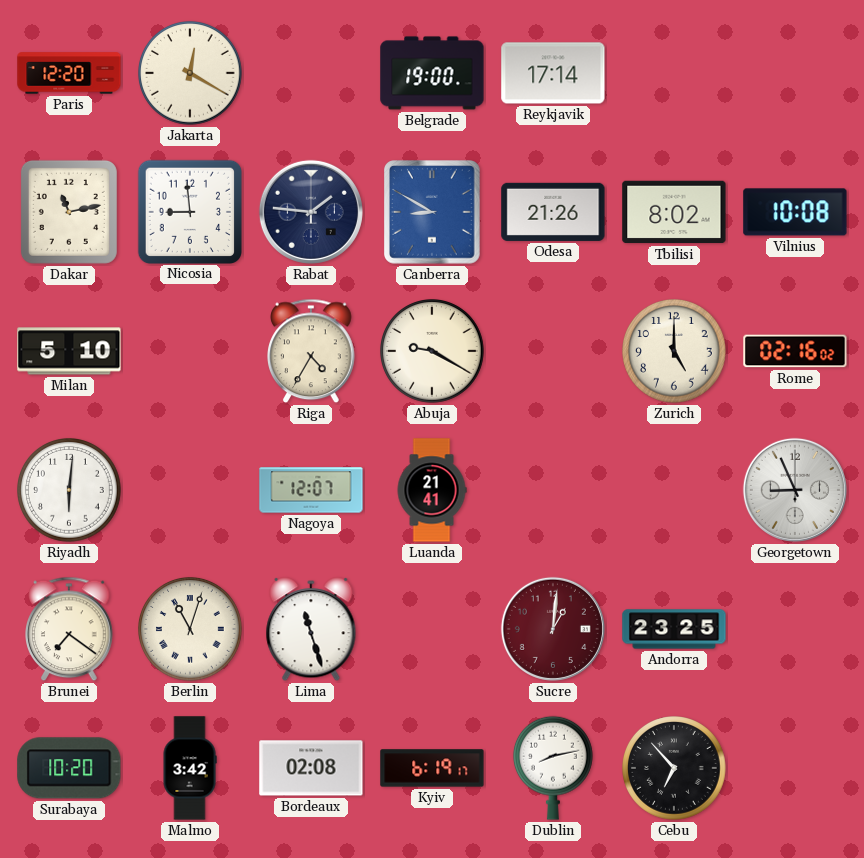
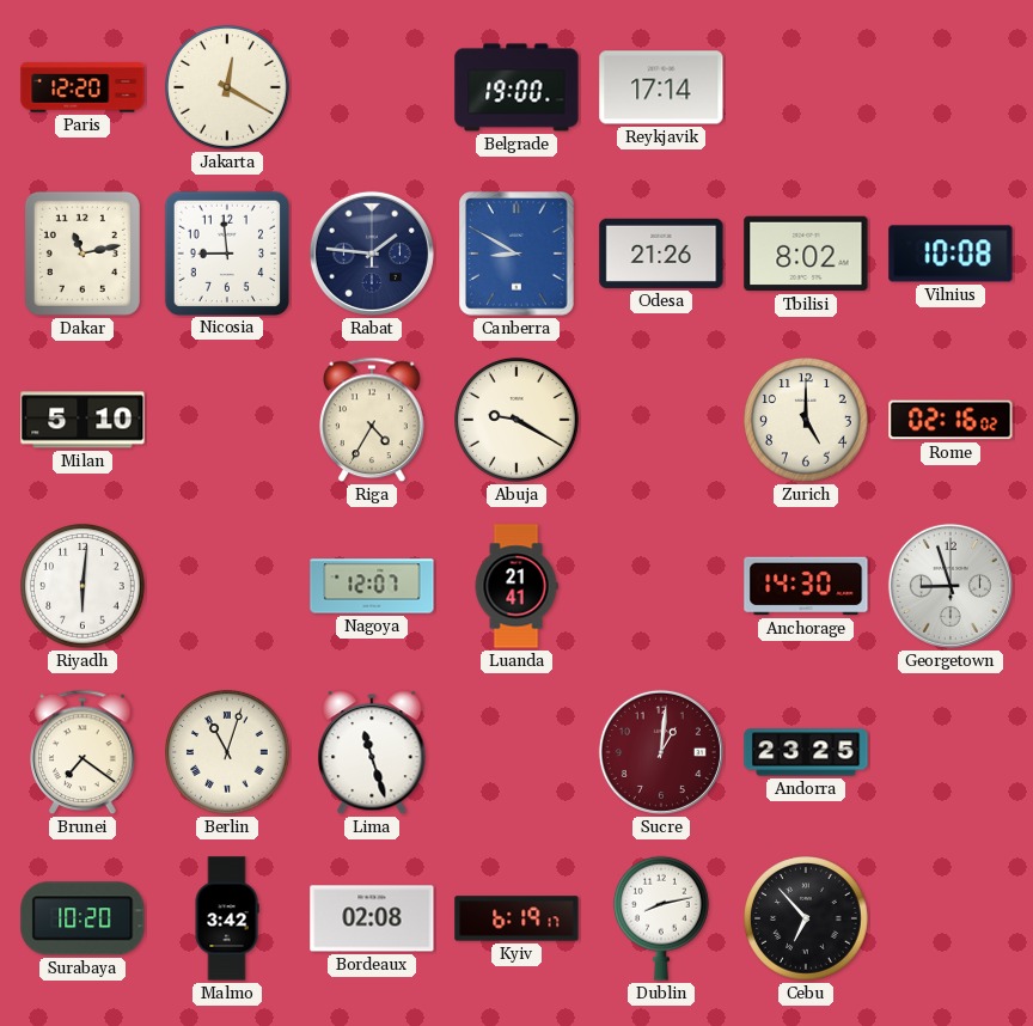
Anchorage: none -> 14:30 (806, 586)
Georgetown: 8:56 -> 8:57 (951, 586)
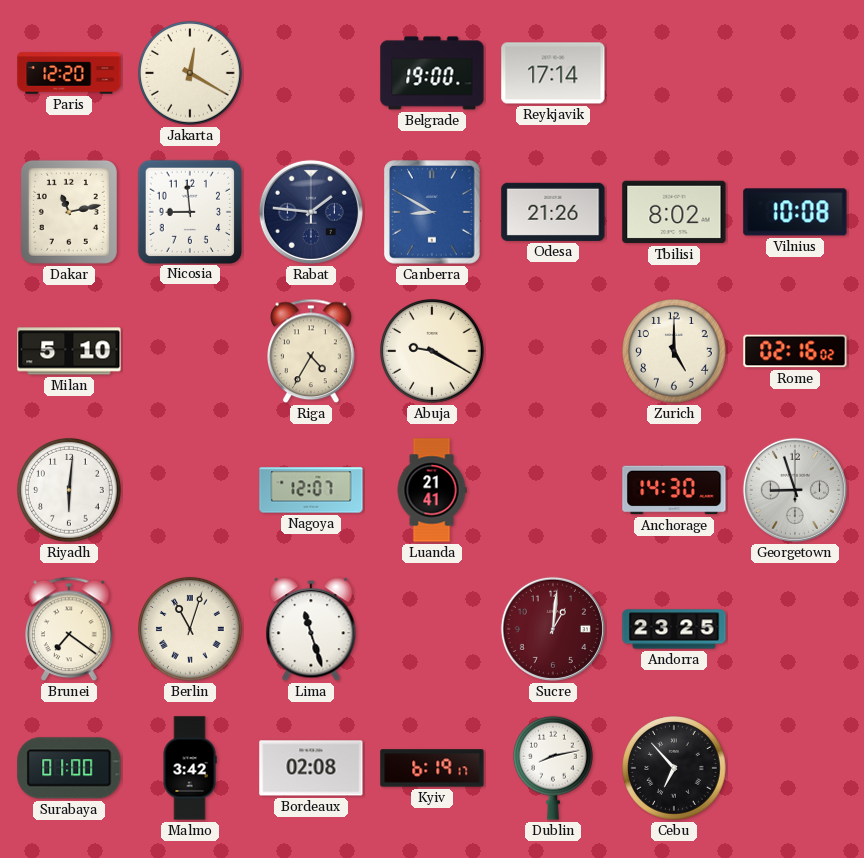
Surabaya: 10:20 -> 01:00 (69, 768)
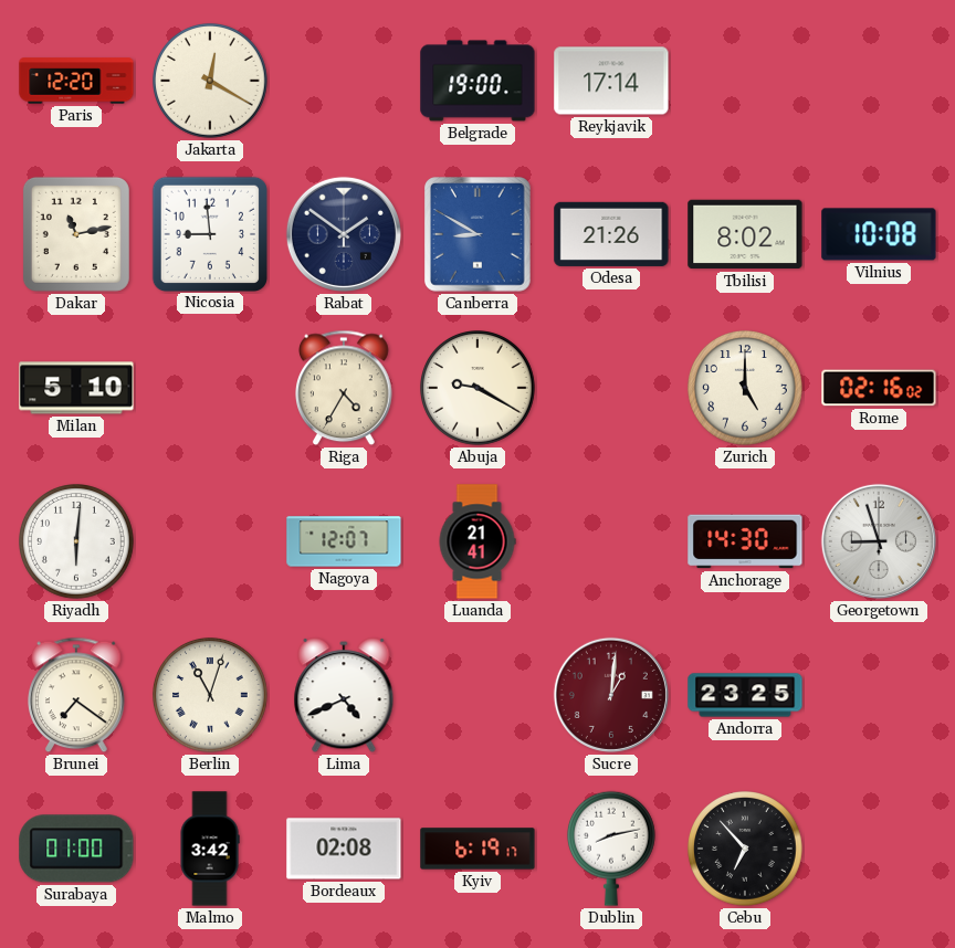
Rabat: 1:46 -> 1:51 (344, 234)
Lima: 11:27 -> 4:41 (344, 696)
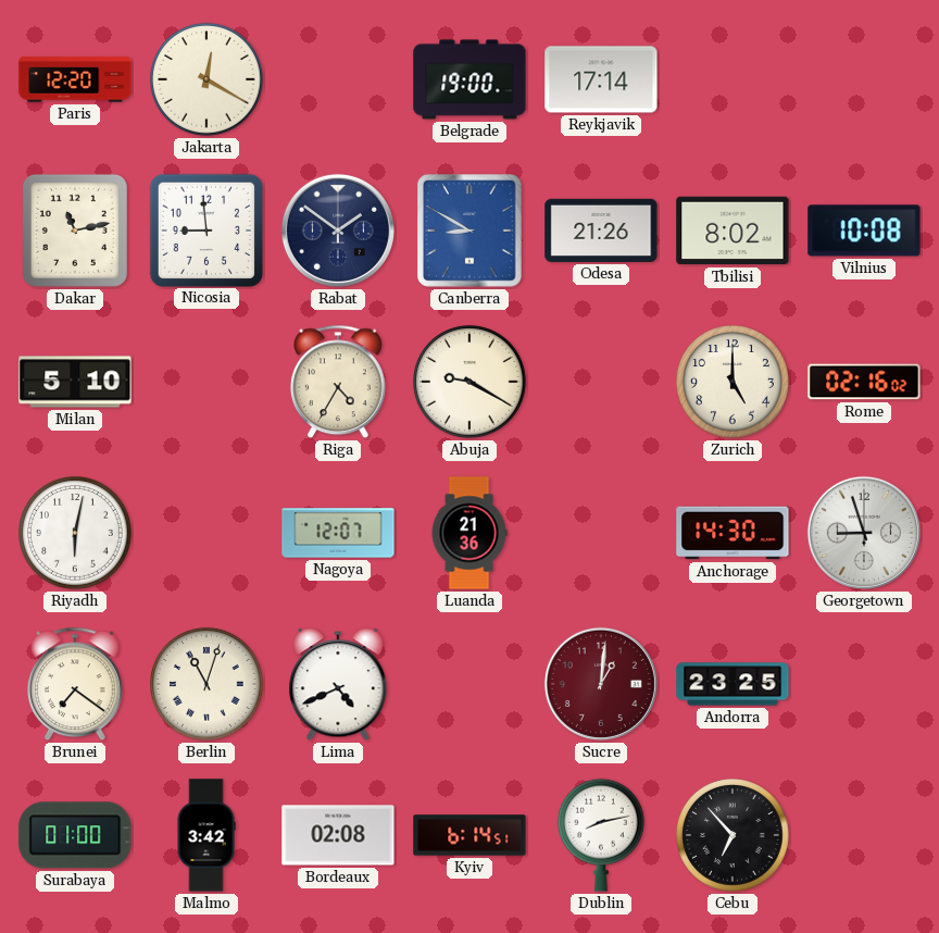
Riyadh: 6:01 -> 6:02 (76, 534)
Luanda: 21:41 -> 21:36 (469, 533)
Kyiv: 6:19 -> 6:14 (469, 835)
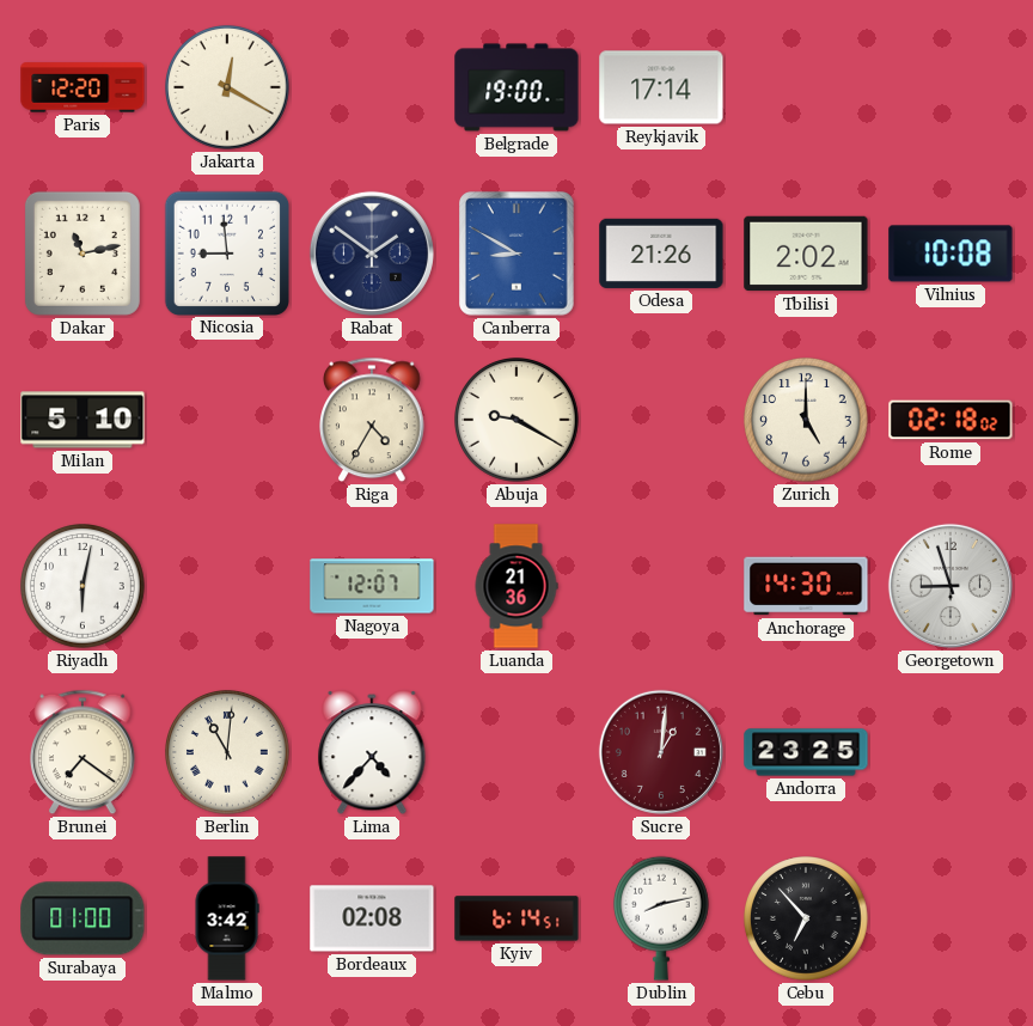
Tbilisi: 8:02 -> 2:02 (806, 254)
Rome: 02:16 -> 02:18 (951, 420)
Berlin: 11:03 -> 11:01 (228, 753)
Lima: 4:41 -> 4:37 (372, 753)
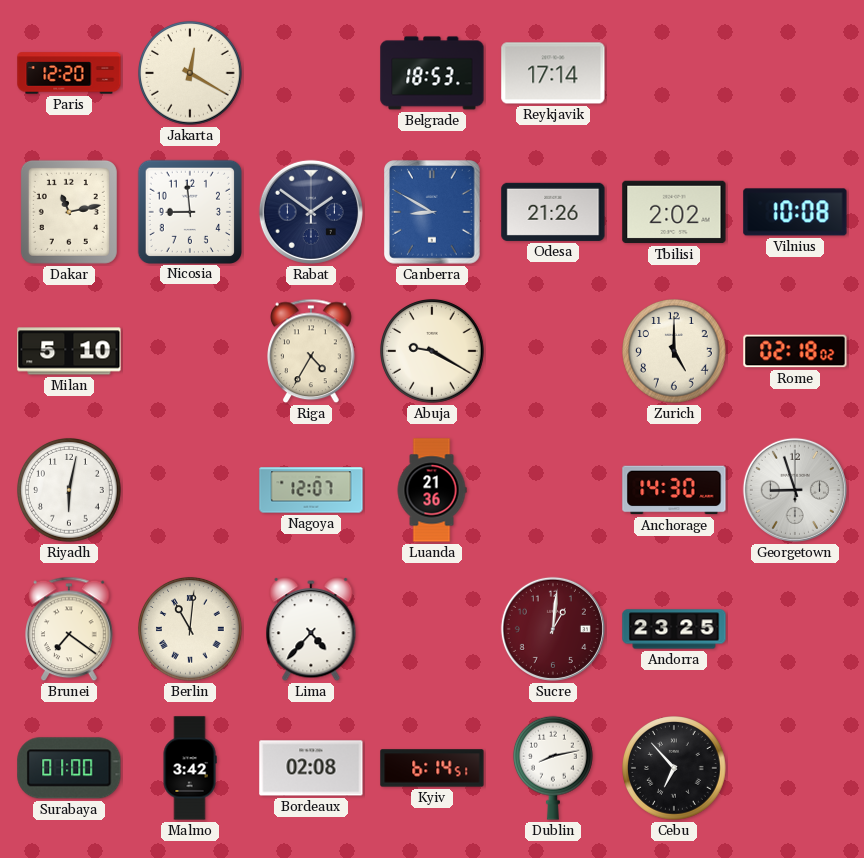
Belgrade: 19:00 -> 18:53 (432, 73)
